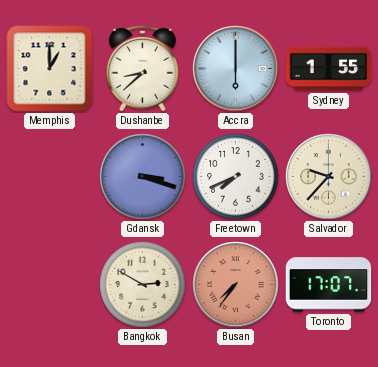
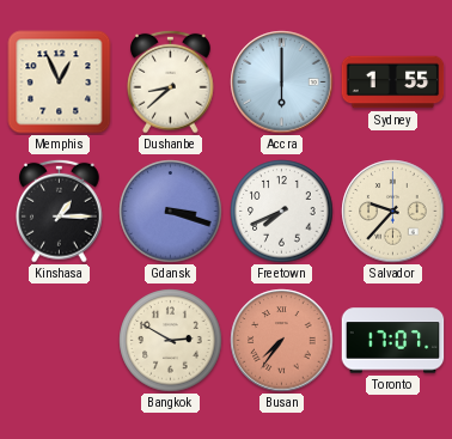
Memphis: 1:00 -> 12:56 (60, 83)
Kinshasa: none -> 1:15 (60, 211)
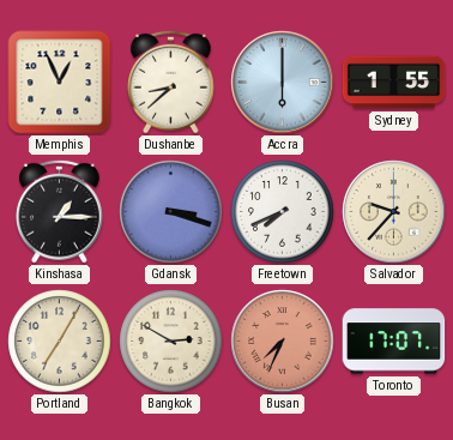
Portland: none -> 7:05 (60, 342)
Busan: 7:36 -> 7:34 (283, 342)
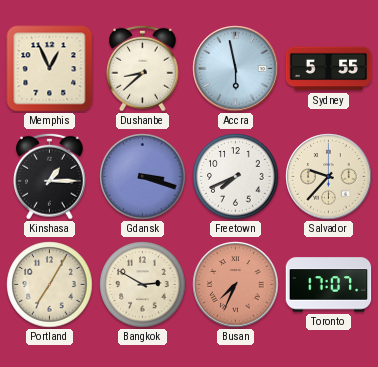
Accra: 6:00 -> 5:58 (236, 69)
Sydney: 1:55 -> 5:55 (329, 69)
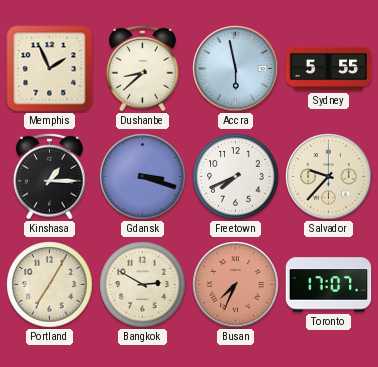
Memphis: 12:56 -> 1:56 (50, 69)
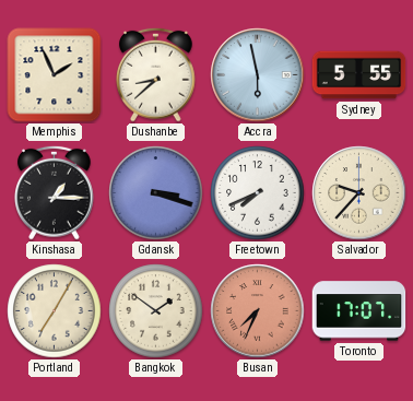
Bangkok: 2:50 -> 1:51 (156, 311)
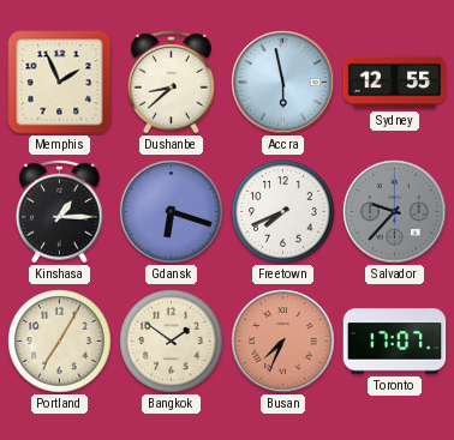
Sydney: 5:55 -> 12:55 (395, 83)
Gdansk: 3:18 -> 6:18 (172, 212)
Salvador dial: cream -> grey (395, 212)
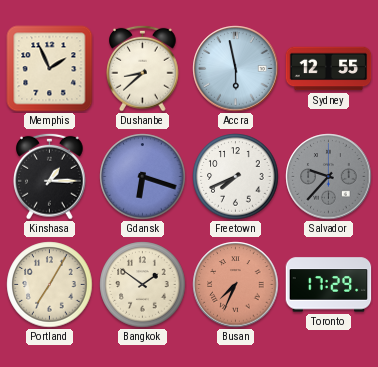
Toronto: 17:07 -> 17:29 (329, 285)
